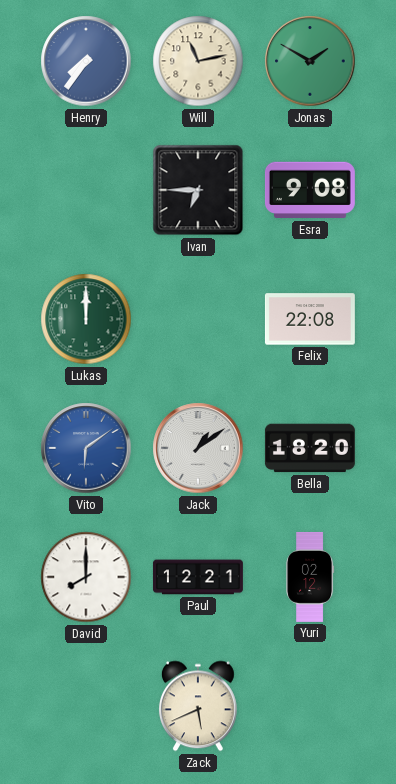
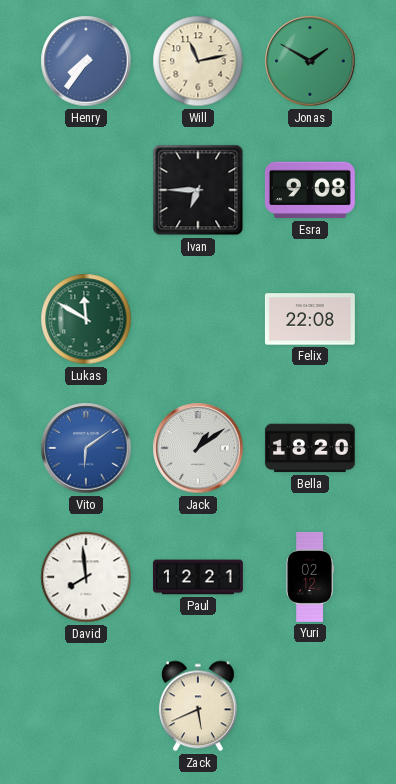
Lukas: 12:00 -> 11:50 (86, 319)
David: 8:00 -> 7:59 (86, 577)
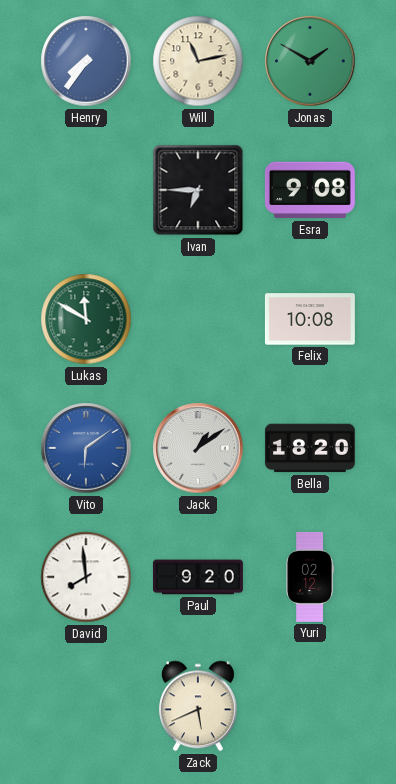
Felix: 22:08 -> 10:08 (310, 319)
Paul: 12:21 -> 9:20 (198, 577)
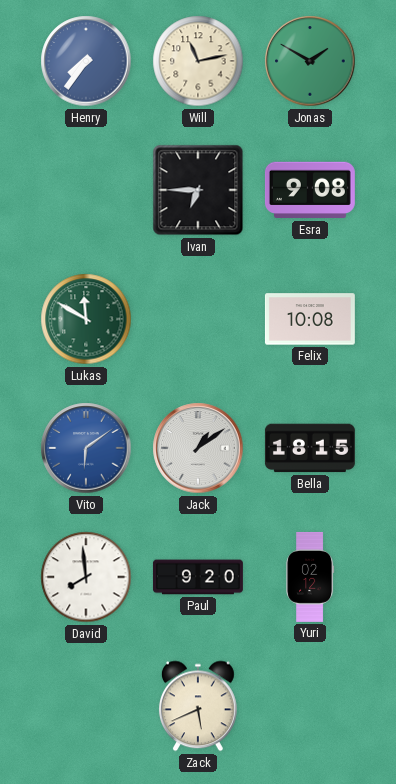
Bella: 18:20 -> 18:15 (310, 448)
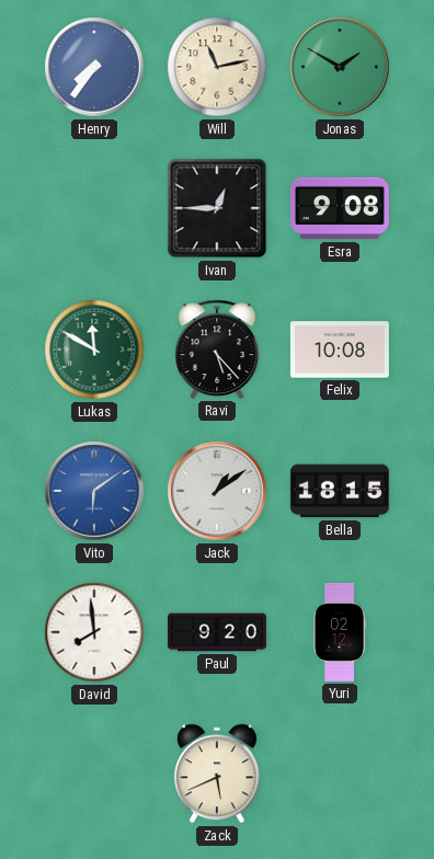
Ivan: 6:45 -> 12:45 (217, 208)
Ravi: none -> 5:23 (217, 350)
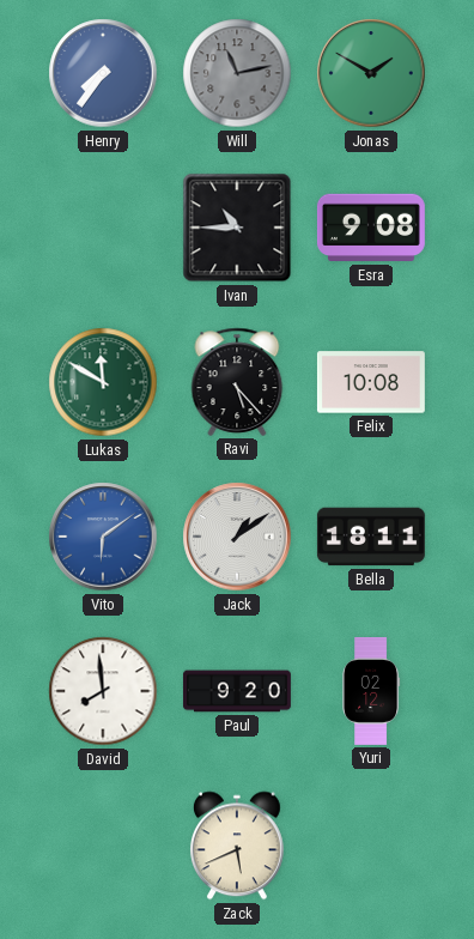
Will dial: cream -> grey (237, 73)
Ivan: 12:45 -> 10:45 (237, 228)
Bella: 18:15 -> 18:11 (371, 537)
